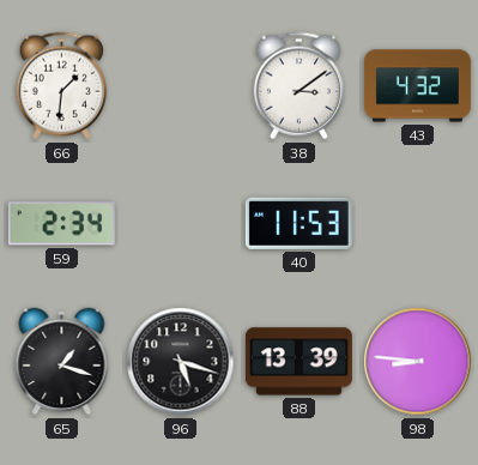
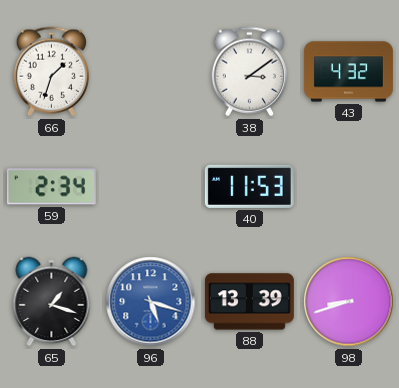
66: 1:31 -> 1:33 (51, 72)
96 dial: black -> blue (151, 302)
98: 8:46 -> 8:42 (349, 302)
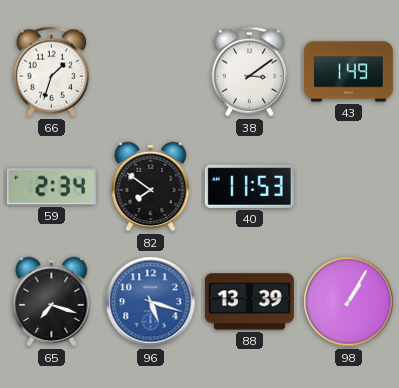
43: 4:32 -> 1:49 (348, 72)
82: none -> 7:51 (151, 187)
65: 1:18 -> 7:18 (52, 302)
98: 8:42 -> 1:05 (349, 302)
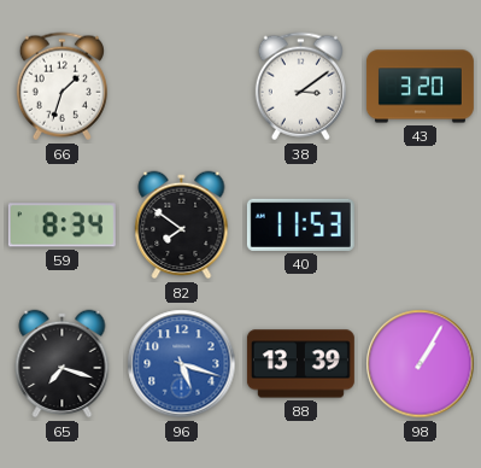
43: 1:49 -> 3:20 (420, 87)
59: 2:34 -> 8:34 (61, 226)
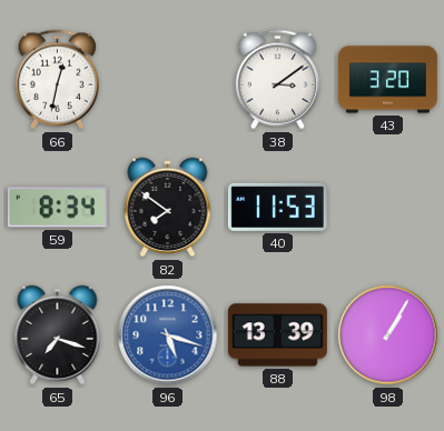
66: 1:33 -> 12:32 (57, 80)
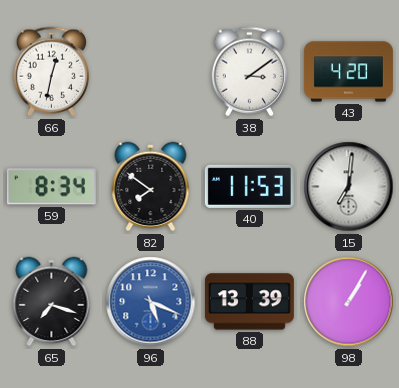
43: 3:20 -> 4:20 (348, 72)
15: none -> 7:01 (349, 187)
96: 5:18 -> 5:19 (151, 302)
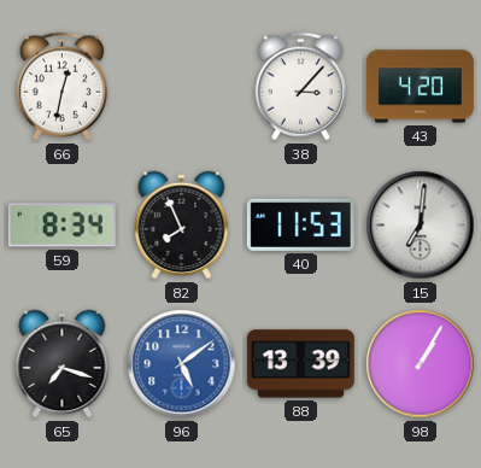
38: 3:09 -> 3:07 (300, 87)
82: 7:51 -> 7:56 (182, 226)
96: 5:19 -> 5:09 (182, 364)
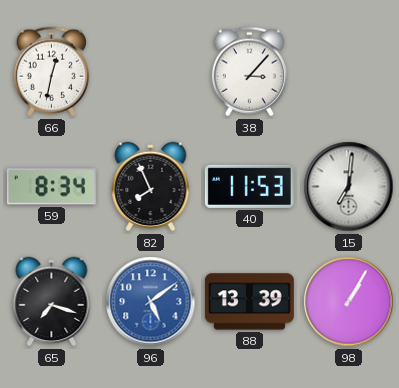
43: 4:20 -> none (420, 87)
